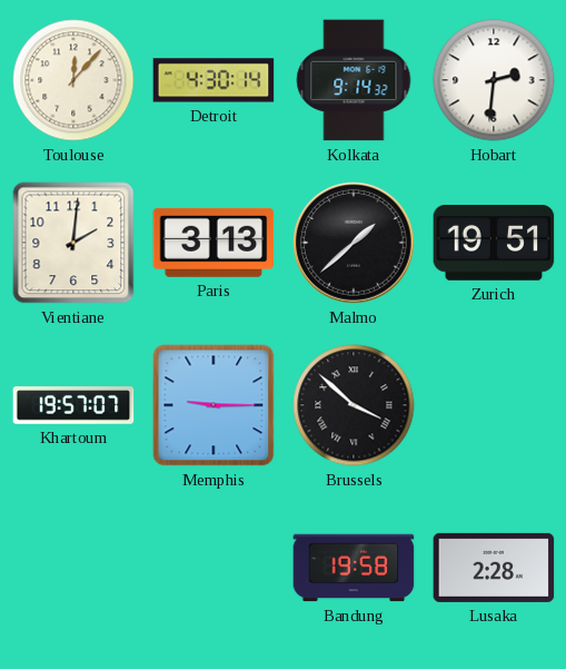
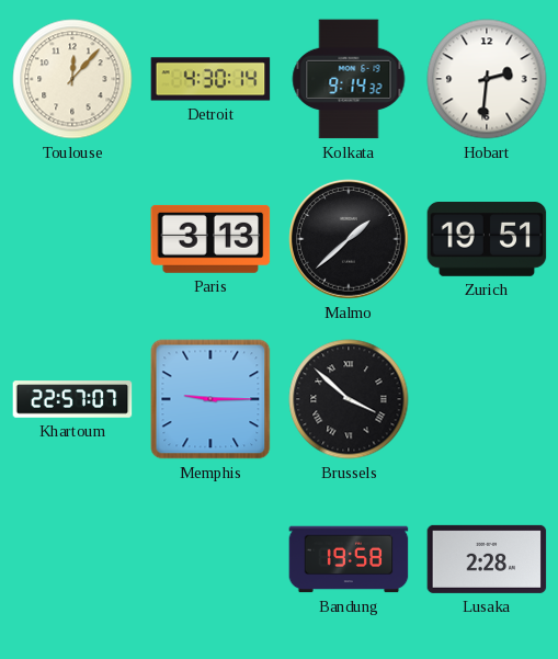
Vientiane: 2:01 -> none (73, 243)
Khartoum: 19:57 -> 22:57 (72, 399)
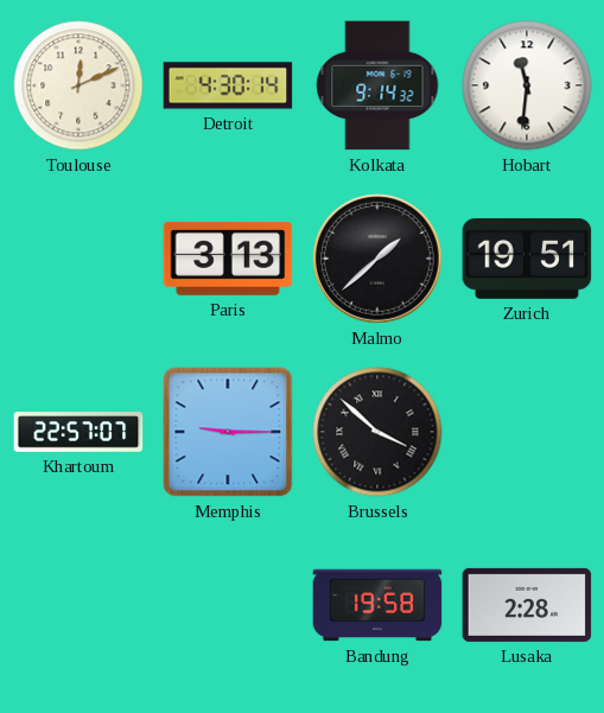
Toulouse: 12:07 -> 12:11 (78, 85)
Hobart: 2:31 -> 11:31 (527, 85)
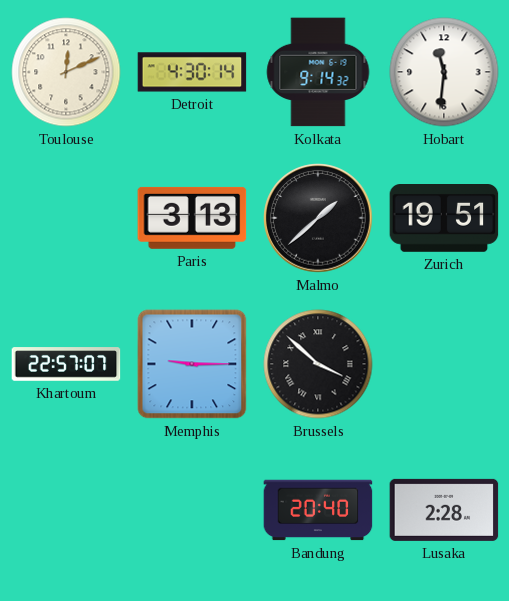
Bandung: 19:58 -> 20:40 (318, 510)
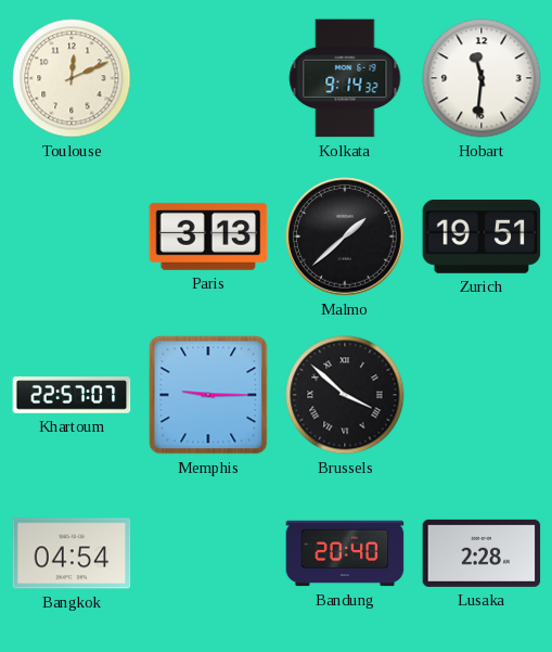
Detroit: 4:30 -> none (192, 72)
Bangkok: none -> 04:54 (72, 553)
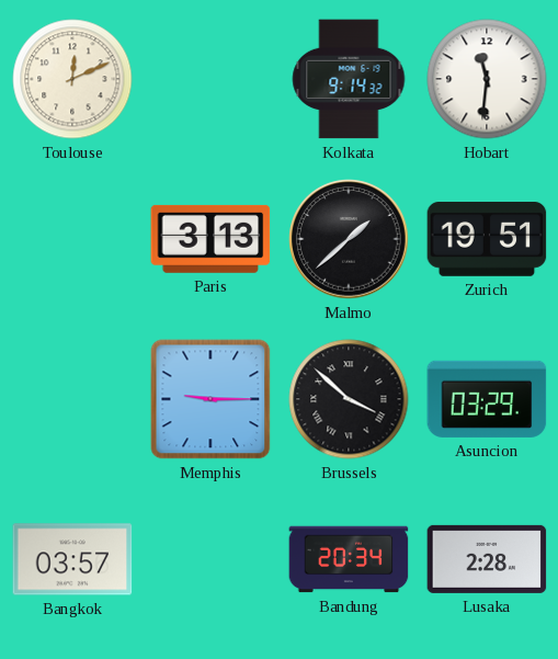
Khartoum: 22:57 -> none (72, 395)
Asuncion: none -> 03:29 (487, 399)
Bangkok: 04:54 -> 03:57 (72, 559)
Bandung: 20:40 -> 20:34 (349, 559)
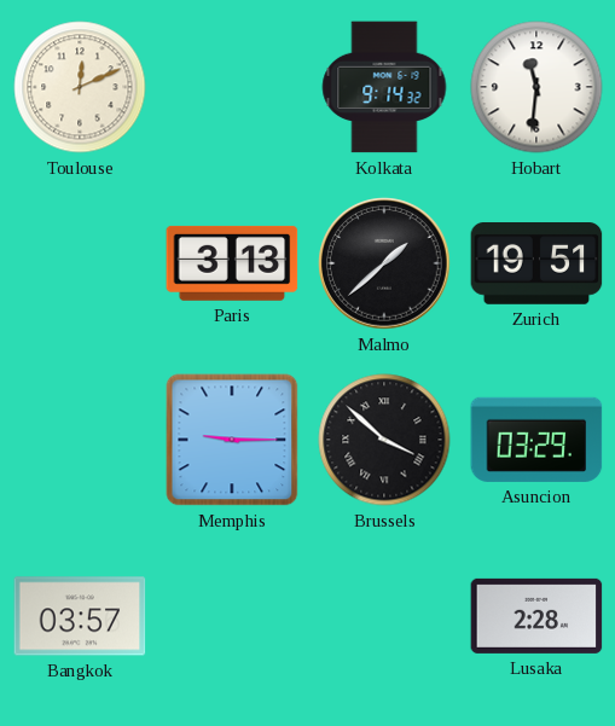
Bandung: 20:34 -> none (349, 559)
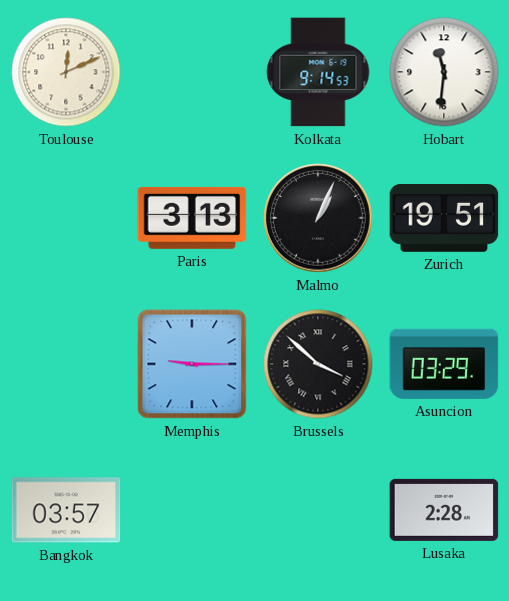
Kolkata: 9:14:32 -> 9:14:53 (318, 72)
Malmo: 1:38 -> 1:04 (318, 218)
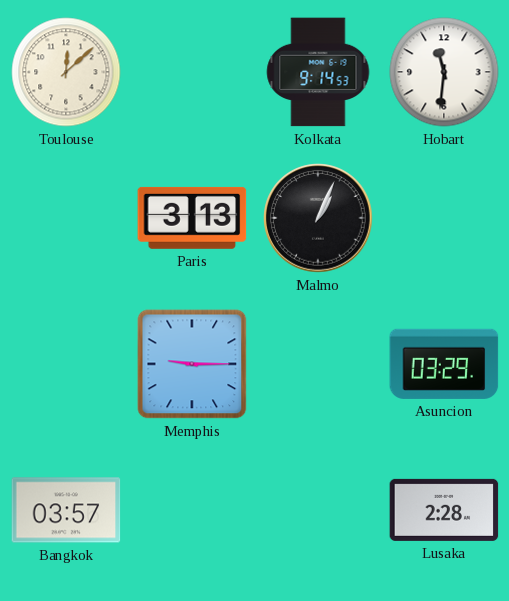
Toulouse: 12:11 -> 12:08 (66, 72)
Zurich: 19:51 -> none (444, 219)
Brussels: 3:52 -> none (318, 364)
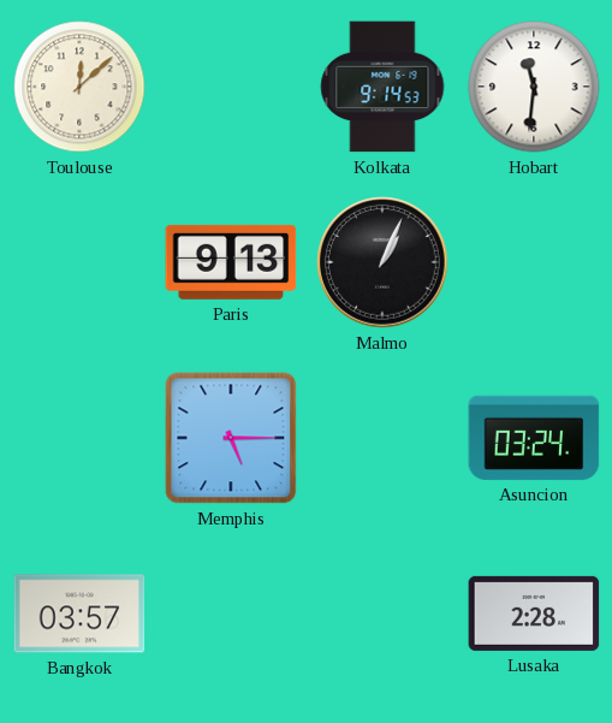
Paris: 3:13 -> 9:13 (231, 262)
Memphis: 9:15 -> 5:15 (231, 438)
Asuncion: 03:29 -> 03:24 (534, 438)
